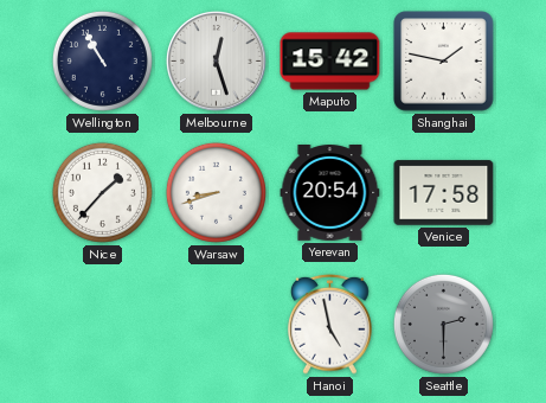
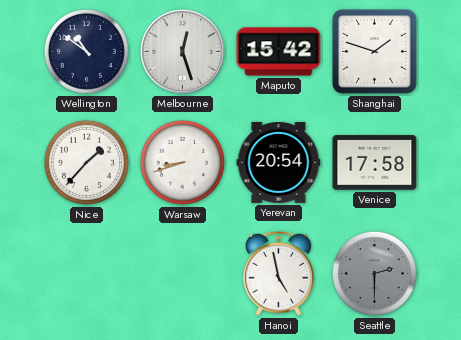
Wellington: 10:55 -> 10:51 (86, 51)
Shanghai: 1:47 -> 1:48 (375, 52)
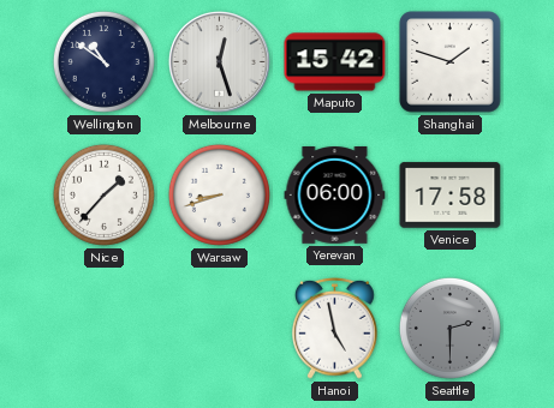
Yerevan: 20:54 -> 06:00 (335, 196)
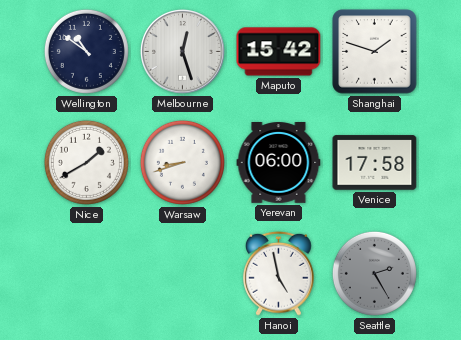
Nice: 1:37 -> 1:40 (86, 162)
Seattle: 2:30 -> 2:25 (374, 273)
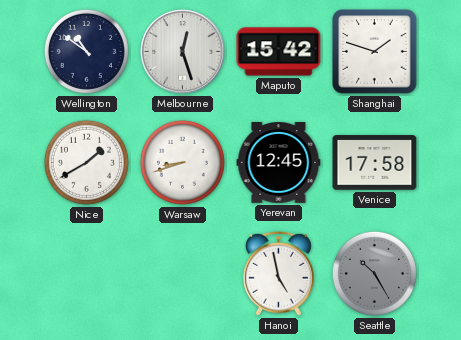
Yerevan: 06:00 -> 12:45 (279, 163)
Seattle: 2:25 -> 10:25 (374, 273)
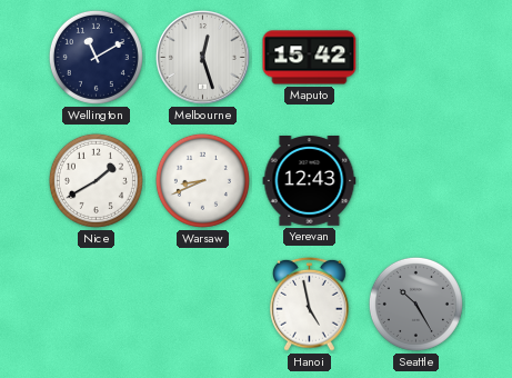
Wellington: 10:51 -> 11:10 (96, 57)
Shanghai: 1:48 -> none (375, 52)
Warsaw: 8:42 -> 8:41 (202, 180)
Yerevan: 12:45 -> 12:43 (310, 181)
Venice: 17:58 -> none (375, 163)
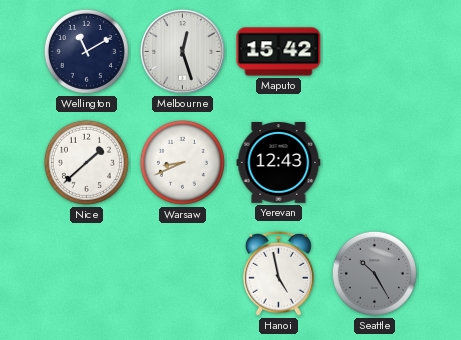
Nice: 1:40 -> 1:38 (86, 162)
